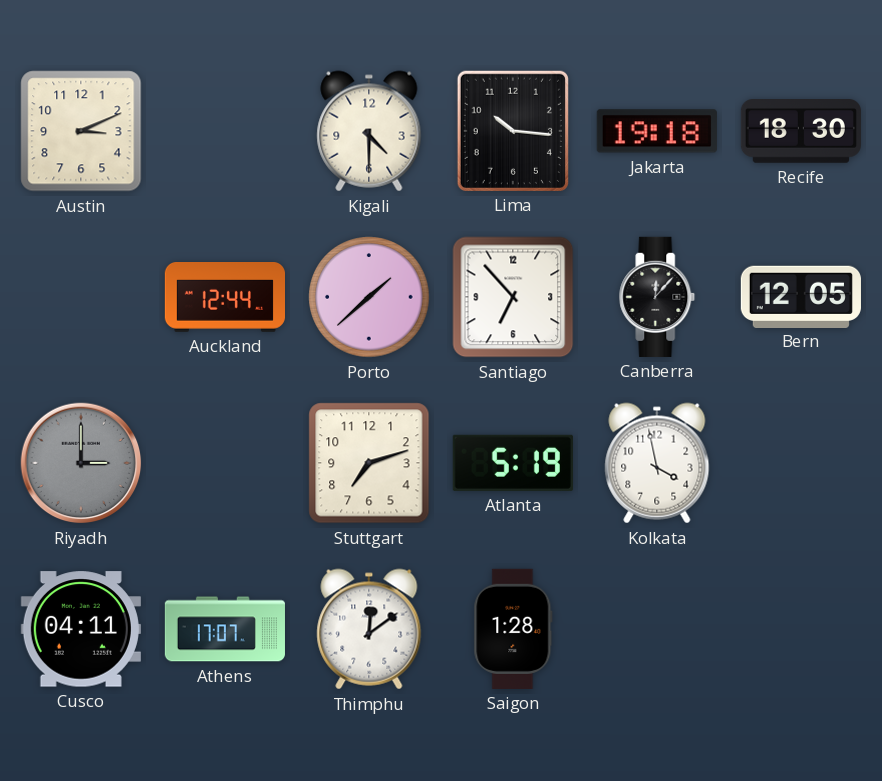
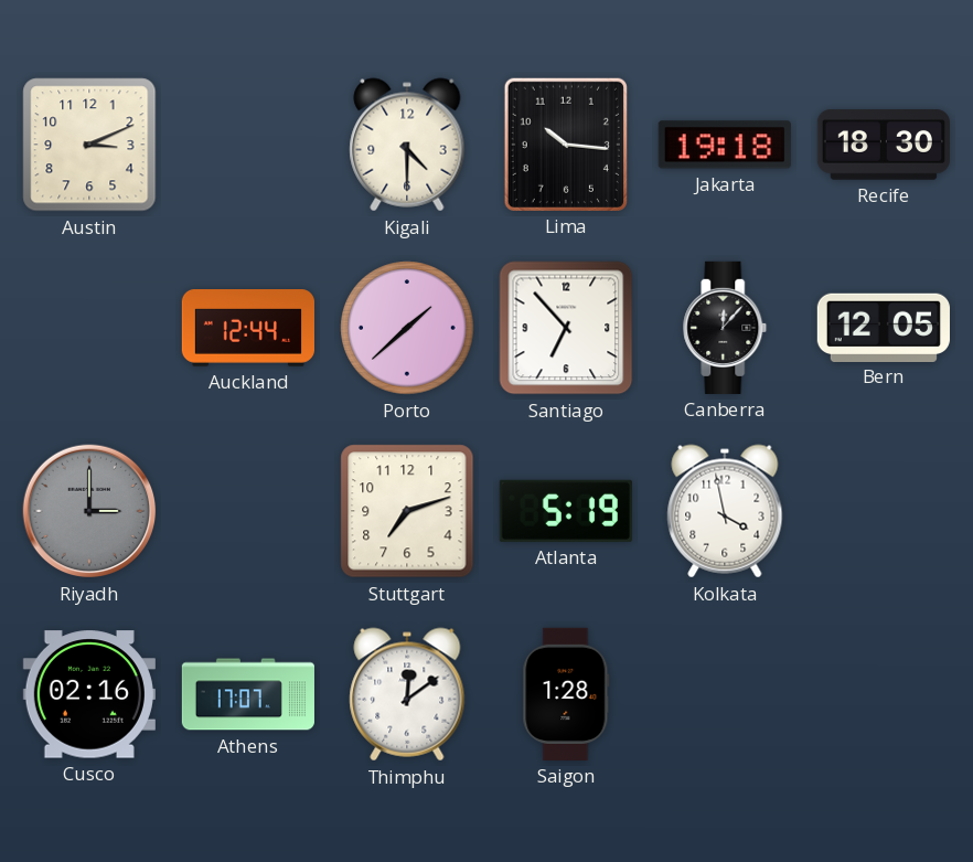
Cusco: 04:11 -> 02:16 (89, 694)
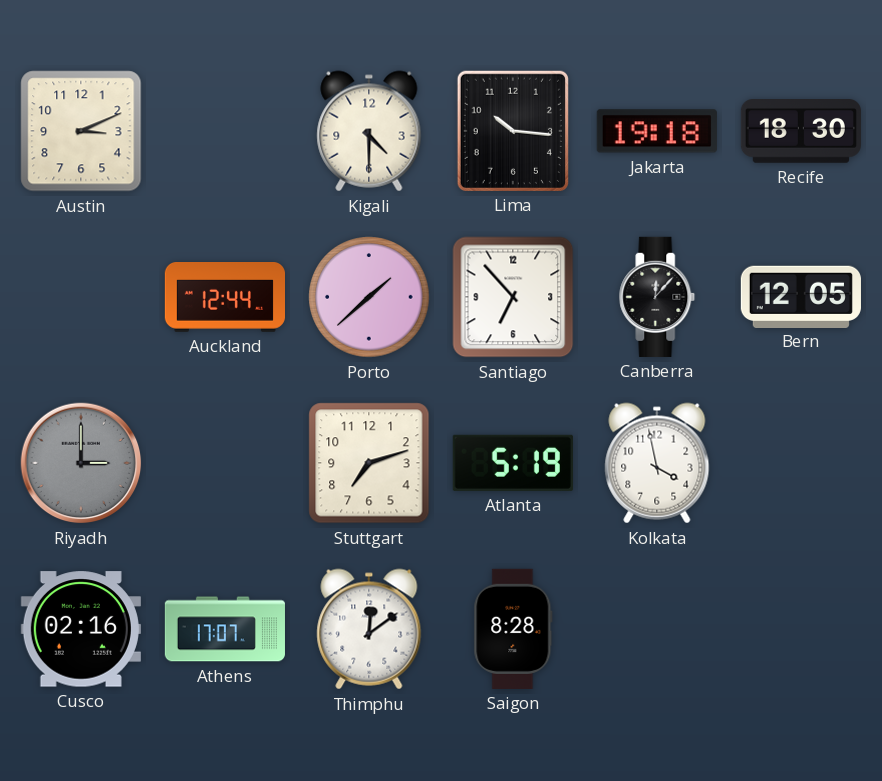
Saigon: 1:28 -> 8:28 (513, 629)
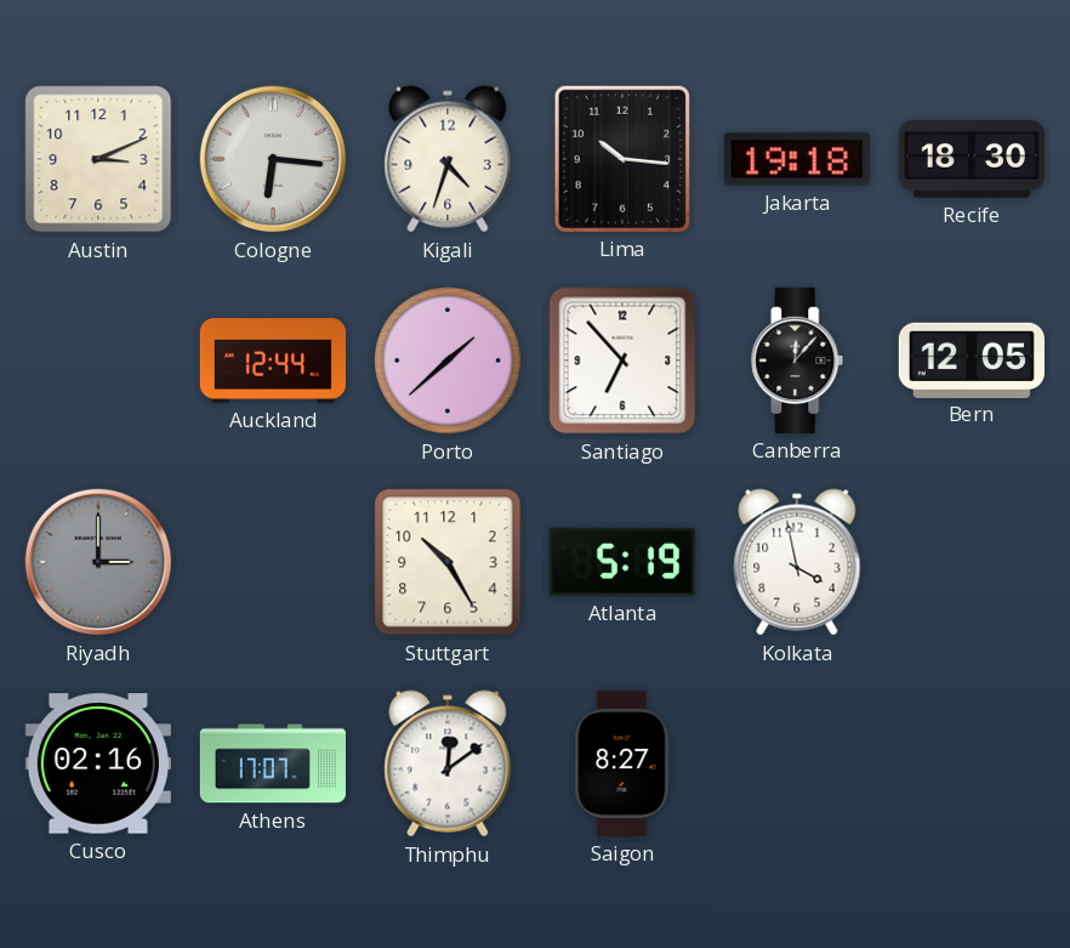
Cologne: none -> 6:16 (273, 159)
Kigali: 4:30 -> 4:33 (448, 159)
Stuttgart: 7:12 -> 10:25 (448, 562)
Saigon: 8:28 -> 8:27 (622, 763)
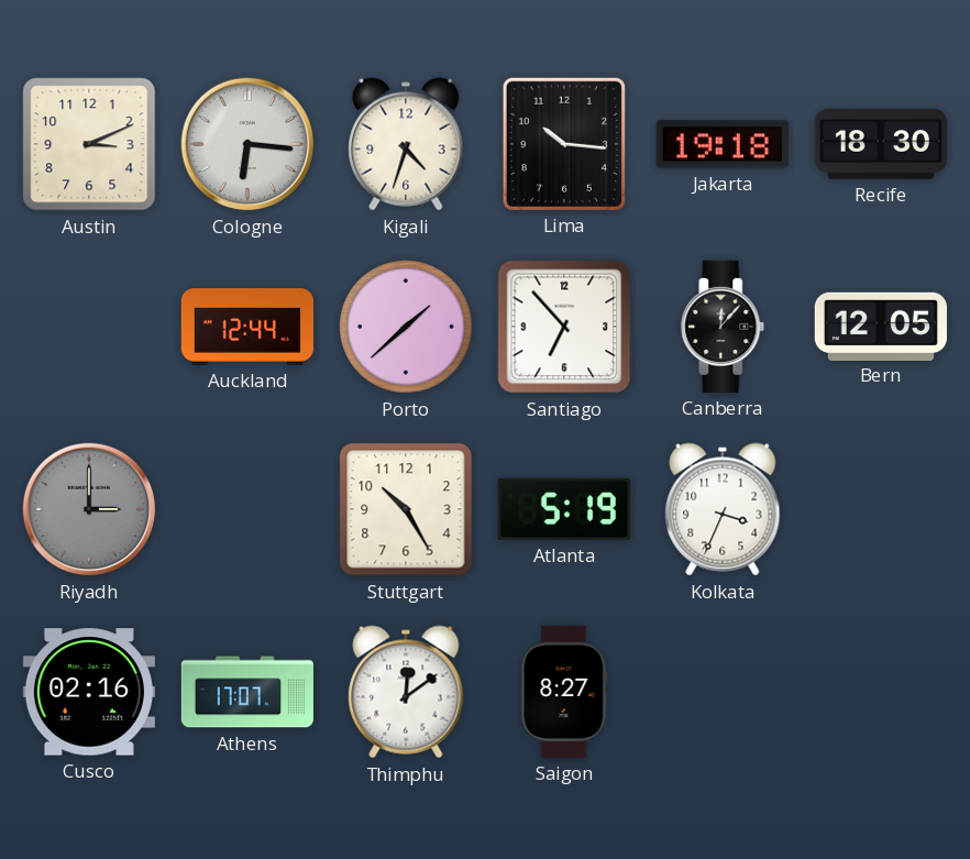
Kolkata: 3:58 -> 3:34 (723, 509)
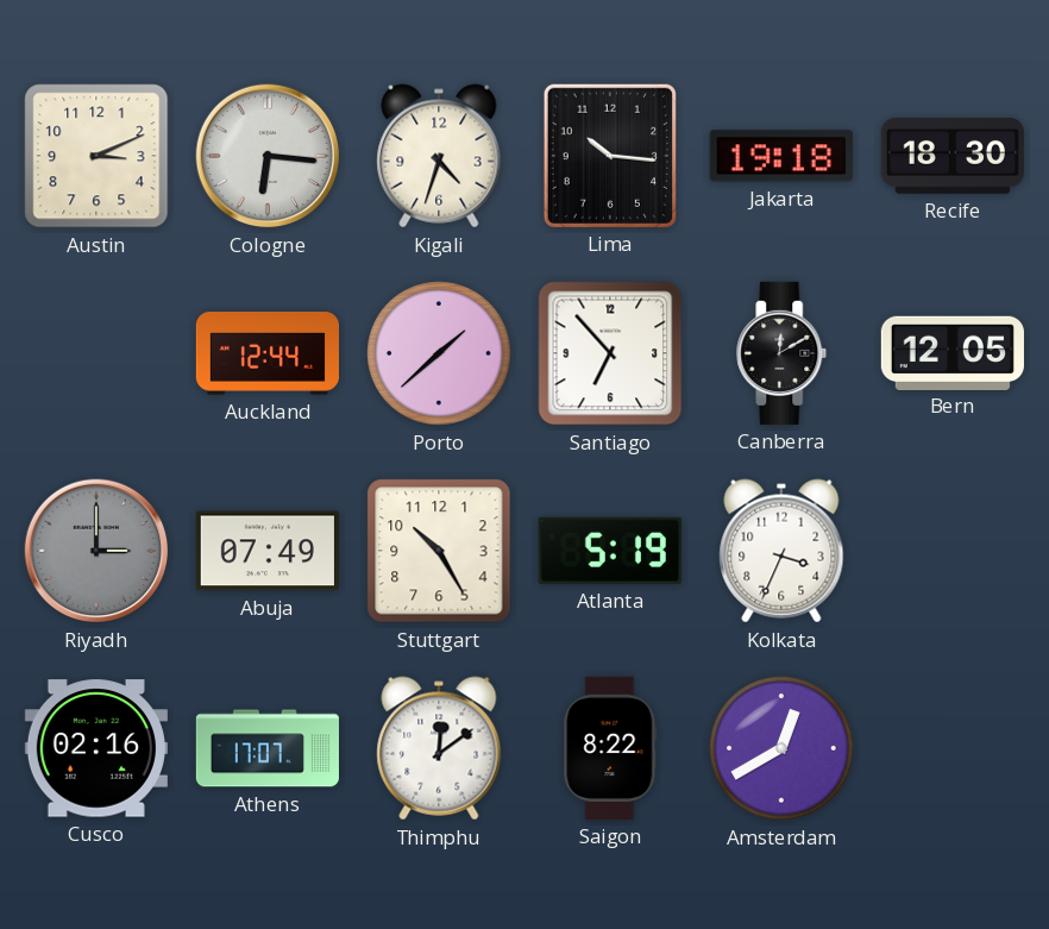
Canberra: 12:07 -> 12:10 (781, 353)
Abuja: none -> 07:49 (268, 551)
Saigon: 8:27 -> 8:22 (610, 748)
Amsterdam: none -> 12:40 (781, 748)
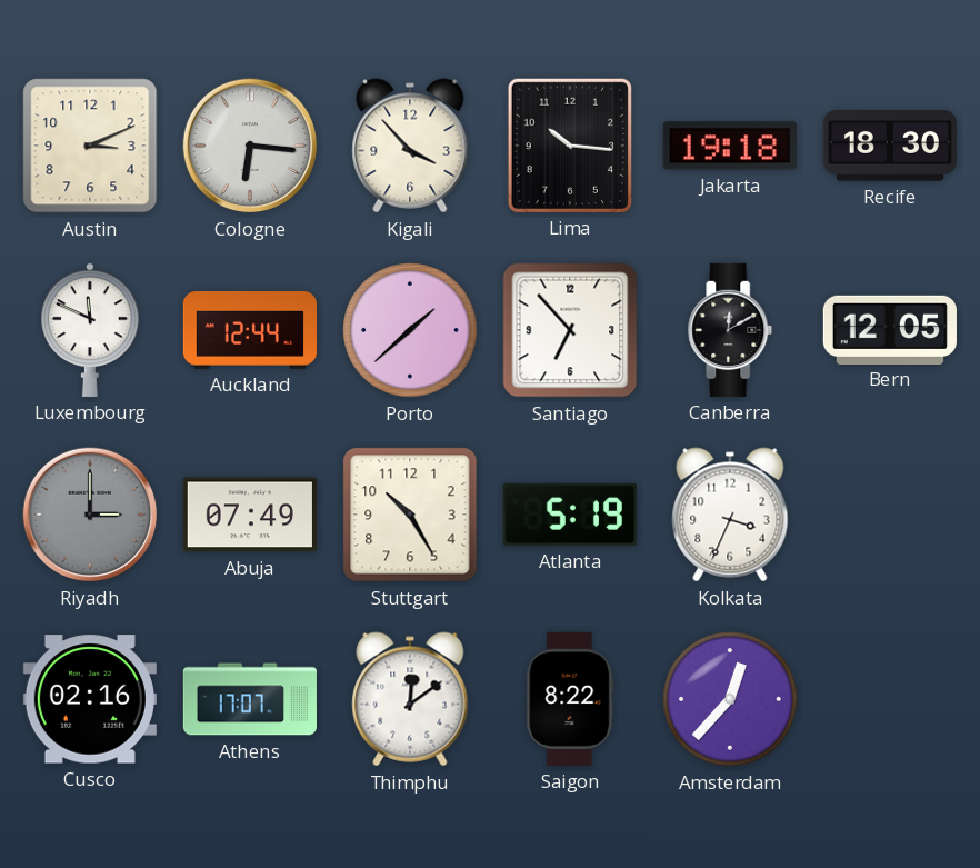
Kigali: 4:33 -> 3:53 (410, 146)
Luxembourg: none -> 11:49 (90, 330)
Amsterdam: 12:40 -> 12:37 (730, 699)
